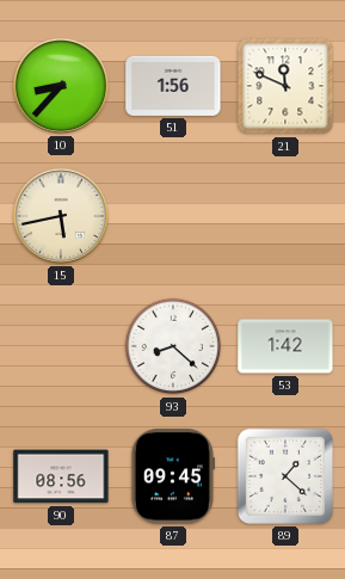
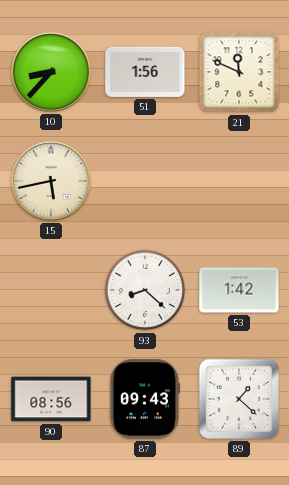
87: 09:45 -> 09:43 (144, 399)
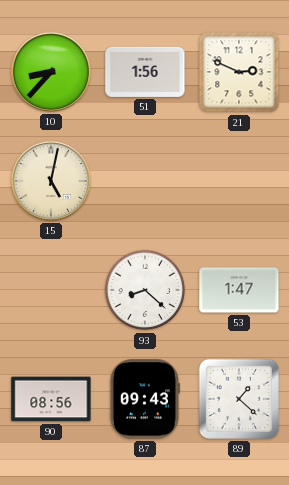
21: 11:49 -> 2:49 (239, 72)
15: 5:43 -> 5:02 (51, 181)
53: 1:42 -> 1:47 (239, 290)
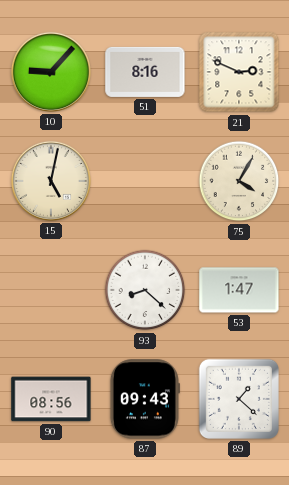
10: 8:37 -> 9:07 (51, 72)
51: 1:56 -> 8:16 (145, 72)
75: none -> 4:05 (239, 181)
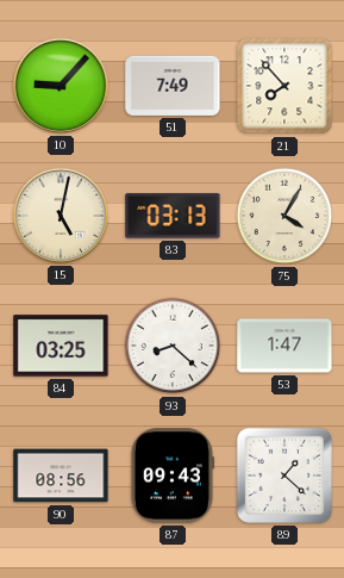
51: 8:16 -> 7:49 (173, 86)
21: 2:49 -> 7:53 (284, 86)
83: none -> 03:13 (173, 216)
84: none -> 03:25 (61, 346)
